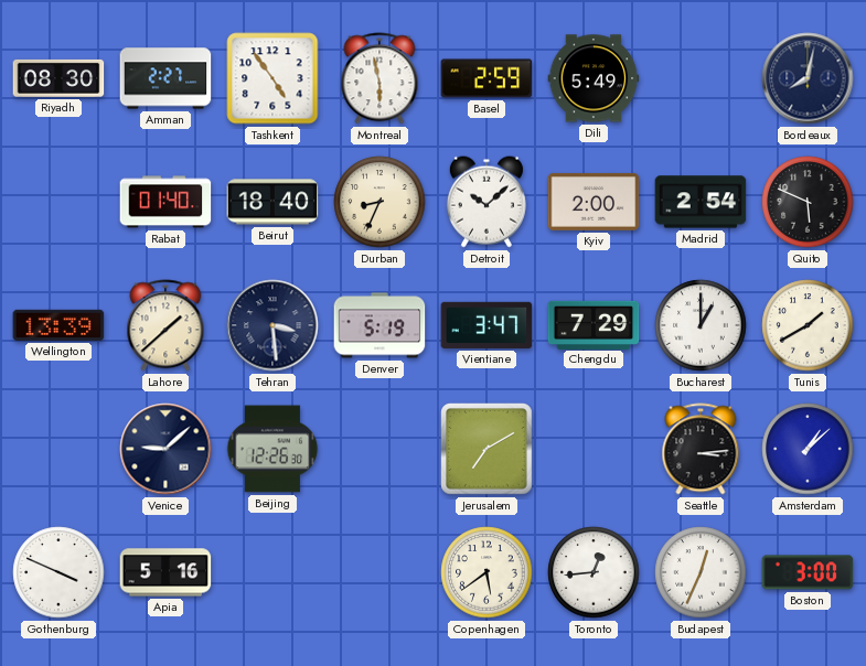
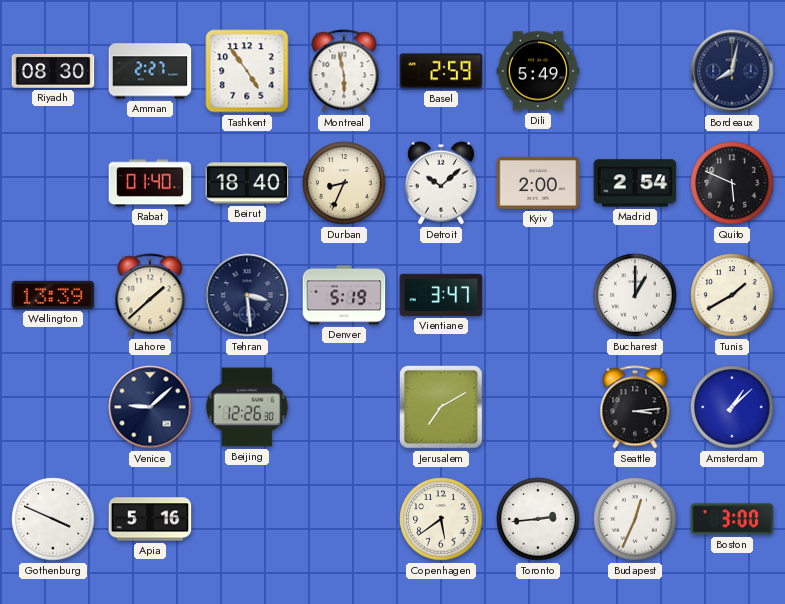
Chengdu: 7:29 -> none (594, 324)
Toronto: 12:44 -> 2:44 (538, 519)
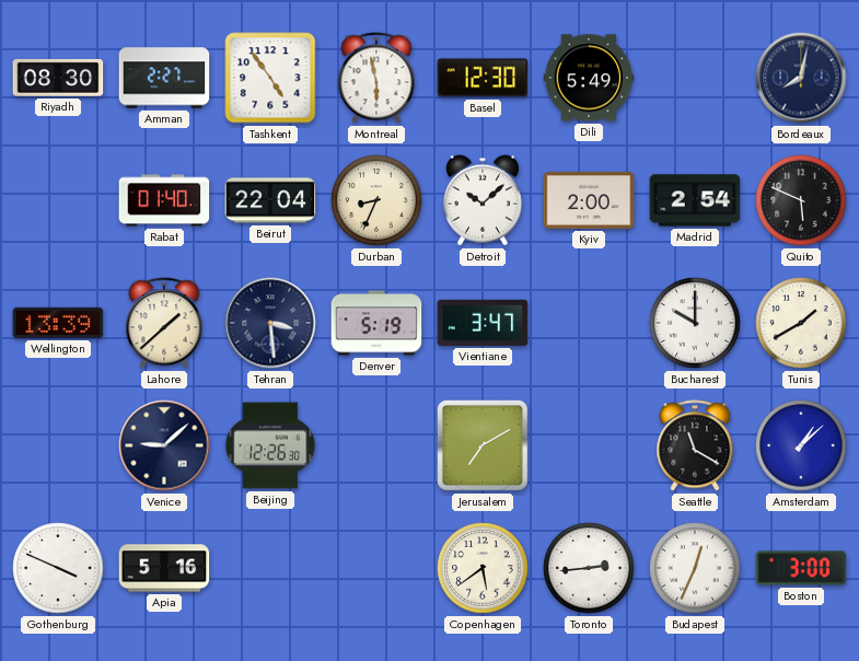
Basel: 2:59 -> 12:30 (483, 78)
Beirut: 18:40 -> 22:04 (270, 200)
Bucharest: 1:00 -> 10:00 (695, 323)
Seattle: 3:14 -> 11:20 (695, 445)
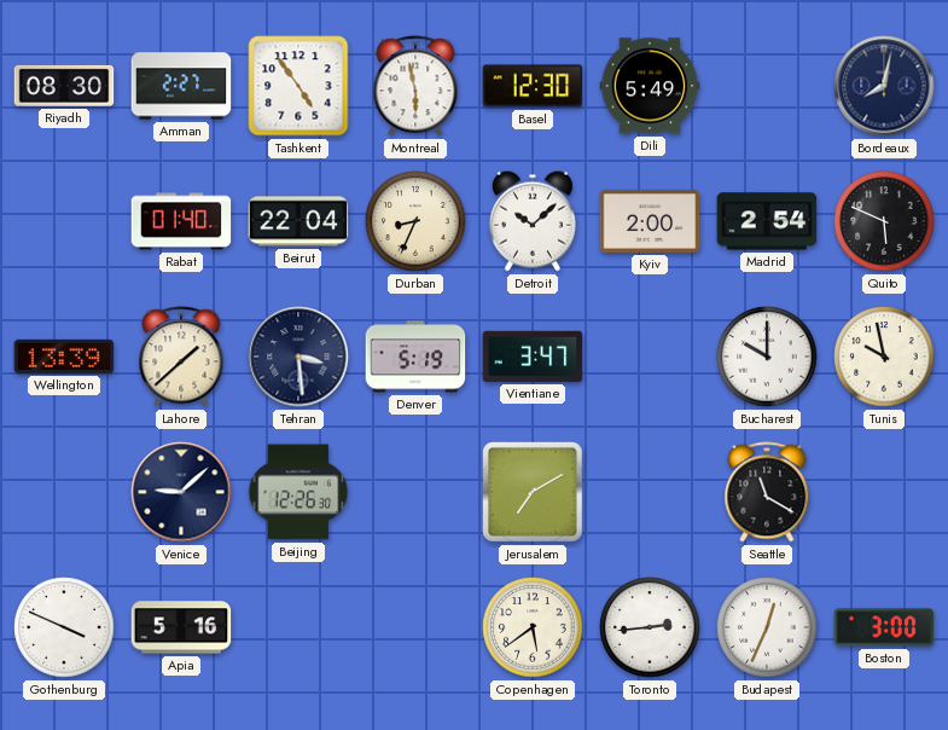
Tunis: 1:40 -> 9:58 (884, 357)
Amsterdam: 1:08 -> none (801, 445)
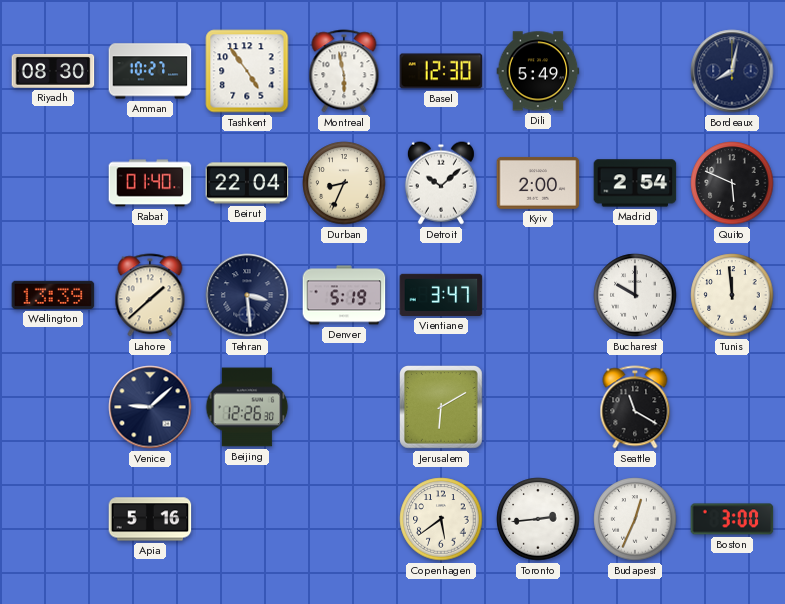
Amman: 2:27 -> 10:27 (150, 71)
Tunis: 9:58 -> 11:59 (732, 295)
Jerusalem: 7:10 -> 6:10 (442, 408)
Gothenburg: 3:49 -> none (64, 627)
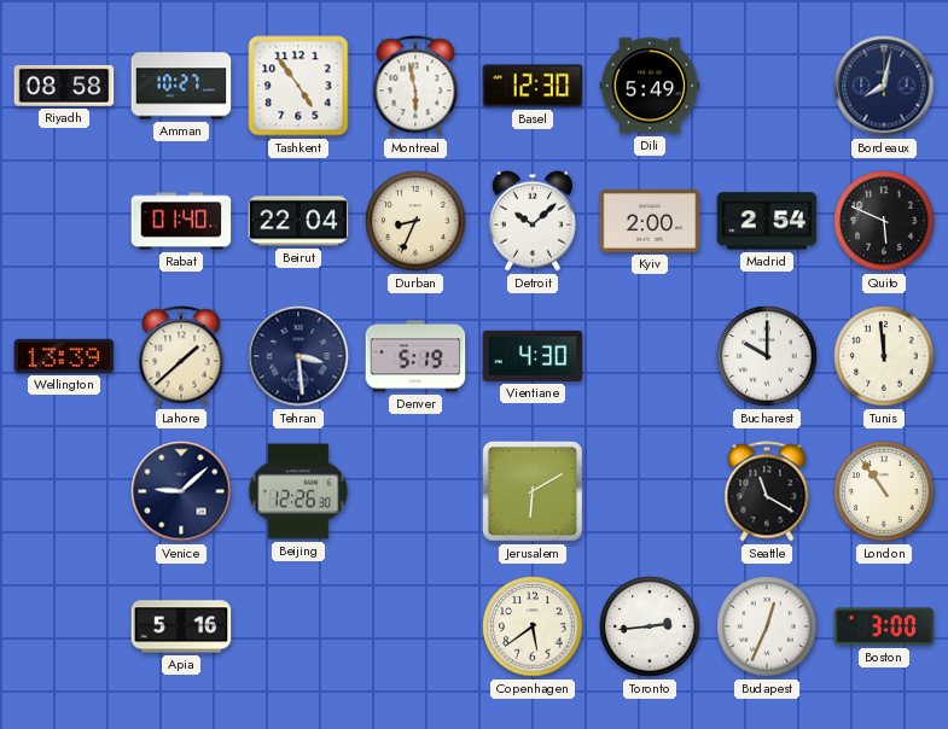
Riyadh: 08:30 -> 08:58 (64, 86)
Vientiane: 3:47 -> 4:30 (533, 356)
London: none -> 10:54 (884, 491)
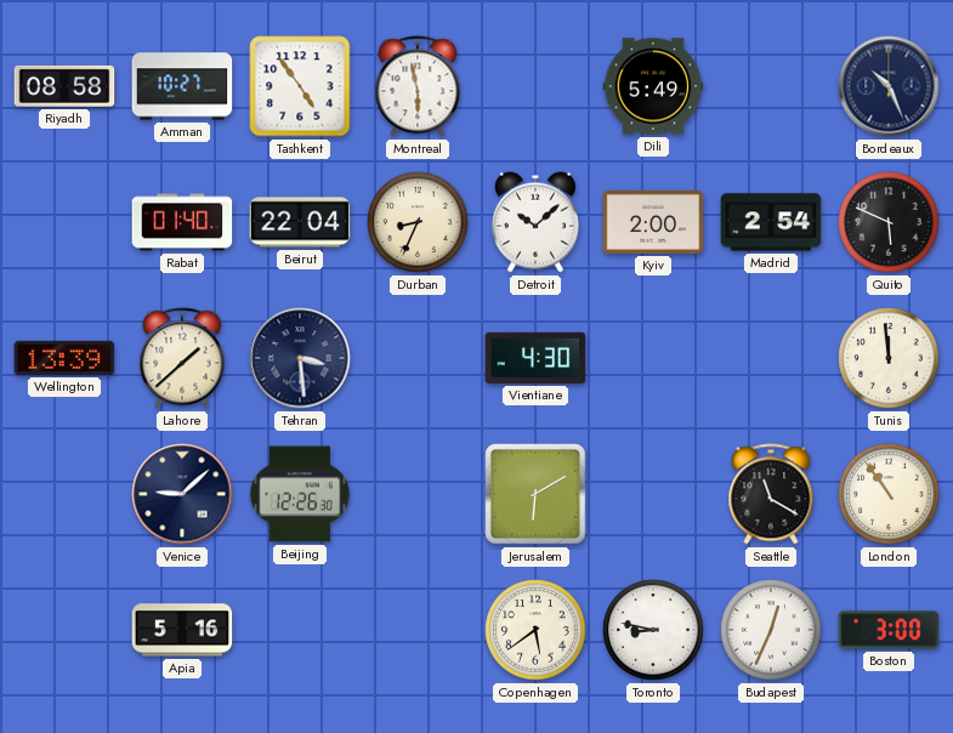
Basel: 12:30 -> none (533, 86)
Bordeaux: 8:02 -> 10:26 (889, 86)
Denver: 5:19 -> none (415, 356)
Bucharest: 10:00 -> none (767, 356)
Toronto: 2:44 -> 8:47 (653, 630)
